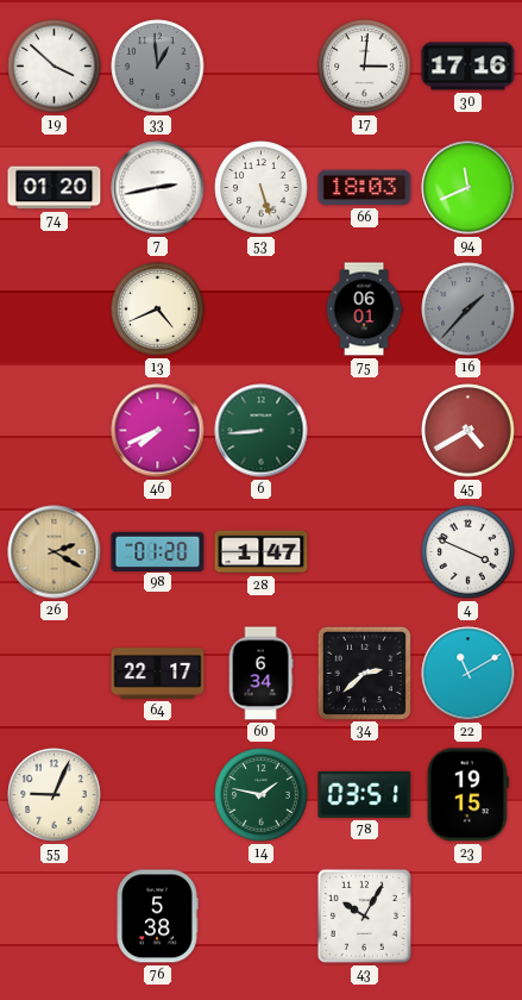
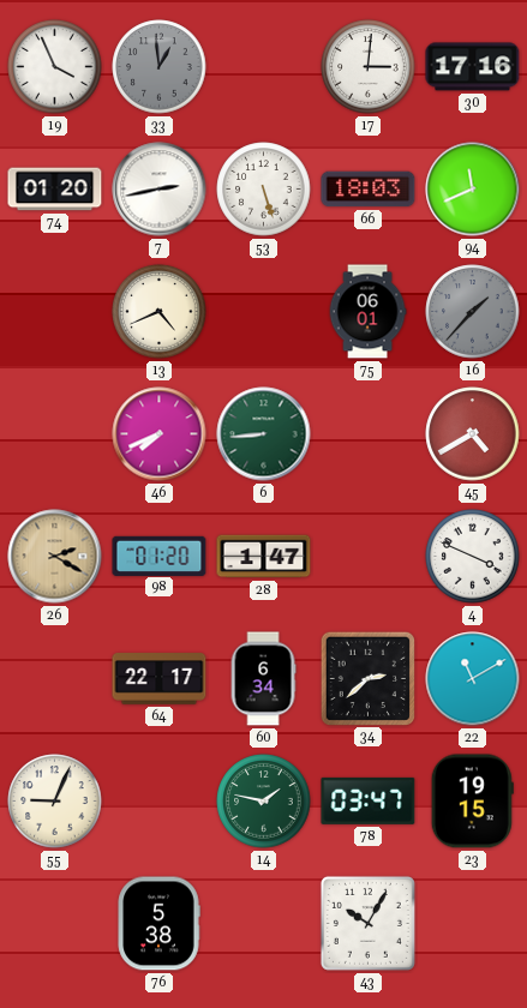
19: 3:52 -> 3:56 (55, 67)
78: 03:51 -> 03:47 (369, 800)
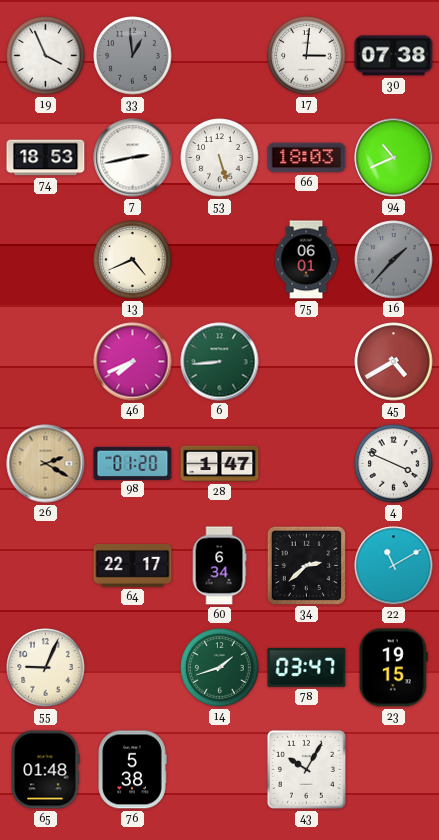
30: 17:16 -> 07:38 (394, 56)
74: 01:20 -> 18:53 (46, 158)
94: 11:41 -> 10:41 (394, 158)
14: 1:47 -> 1:42 (220, 668)
65: none -> 01:48 (45, 770)
